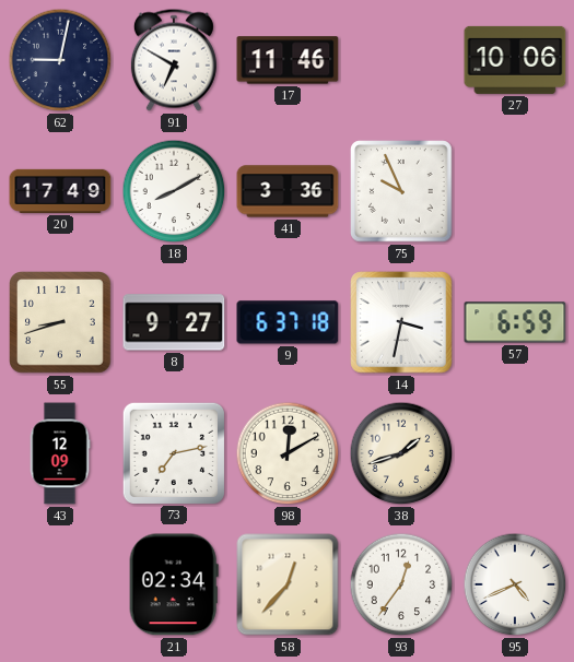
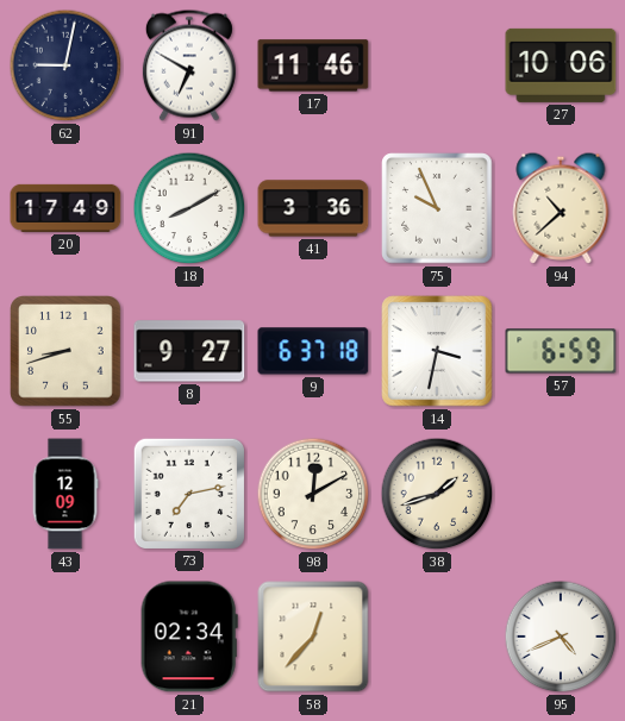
94: none -> 10:38 (561, 208)
93: 12:36 -> none (401, 584)
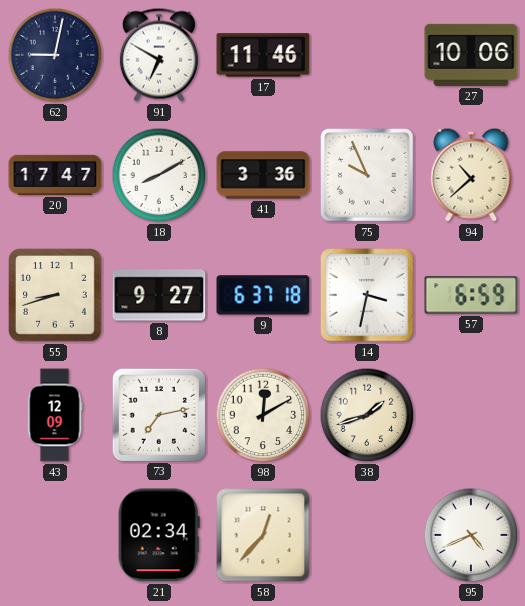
20: 17:49 -> 17:47 (55, 175)
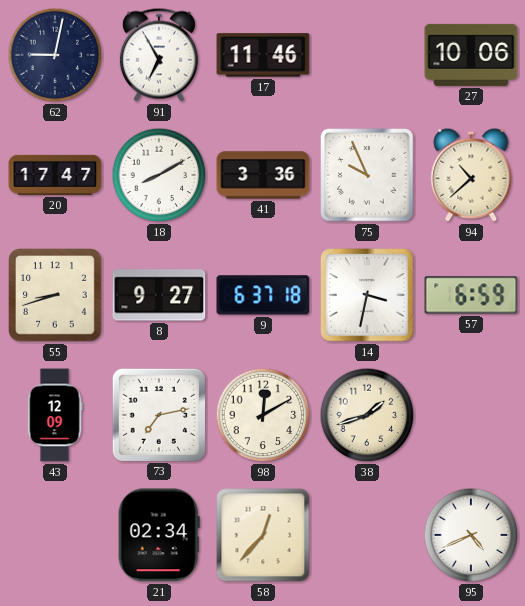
91: 6:50 -> 6:55 (159, 55)
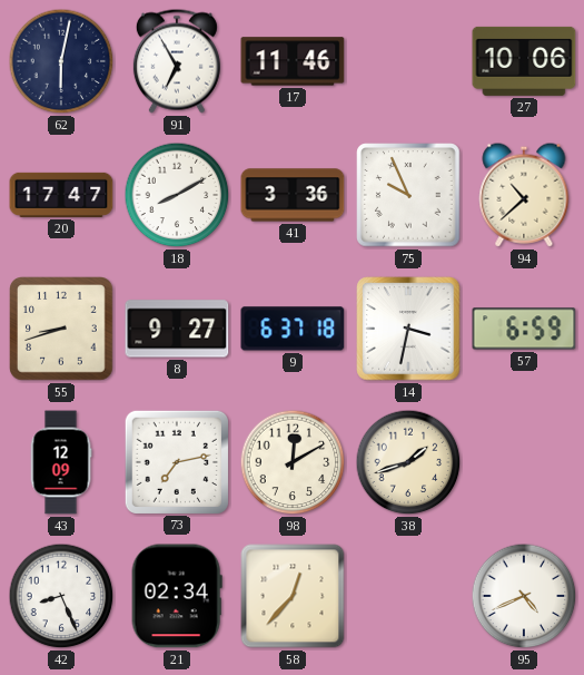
62: 9:02 -> 6:02 (61, 61)
42: none -> 8:26 (61, 596)
